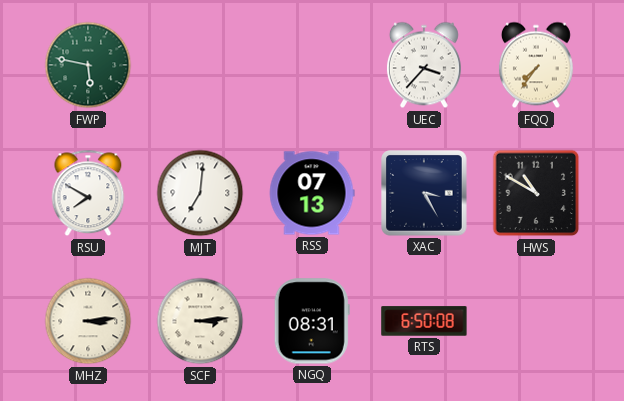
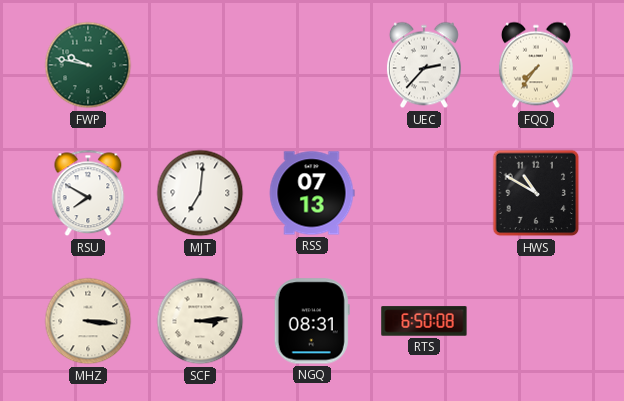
FWP: 5:47 -> 9:47 (88, 65)
UEC: 3:37 -> 2:37 (424, 65)
XAC: 3:25 -> none (424, 193)
MHZ: 3:14 -> 3:16 (88, 321)
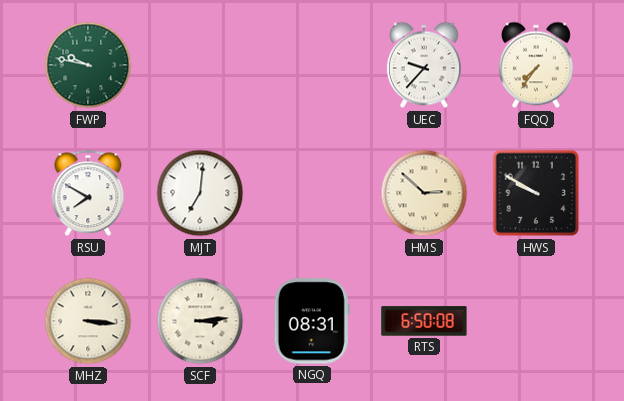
UEC: 2:37 -> 9:37 (424, 65)
RSS: 07:13 -> none (312, 193)
HMS: none -> 2:52 (424, 193)
HWS: 10:50 -> 9:50 (536, 193)
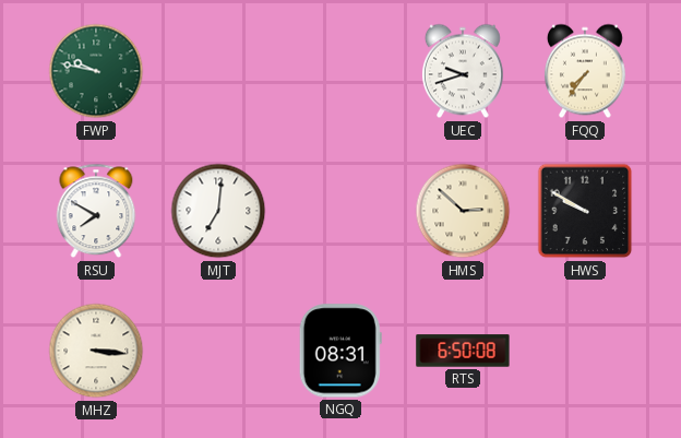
UEC: 9:37 -> 9:42 (463, 71)
SCF: 3:14 -> none (200, 321)
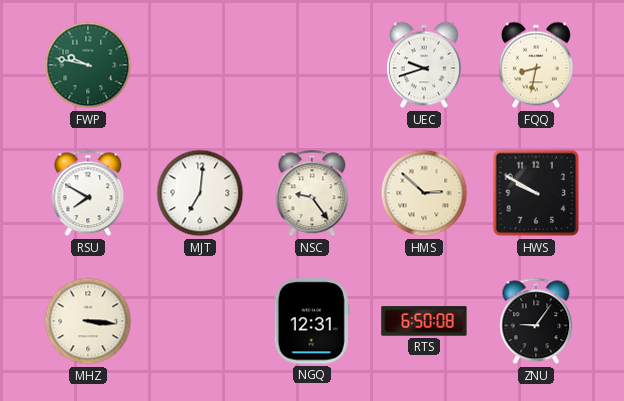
FQQ: 7:36 -> 8:32 (536, 65)
NSC: none -> 9:24 (312, 193)
NGQ: 08:31 -> 12:31 (312, 321)
ZNU: none -> 9:06 (536, 321)
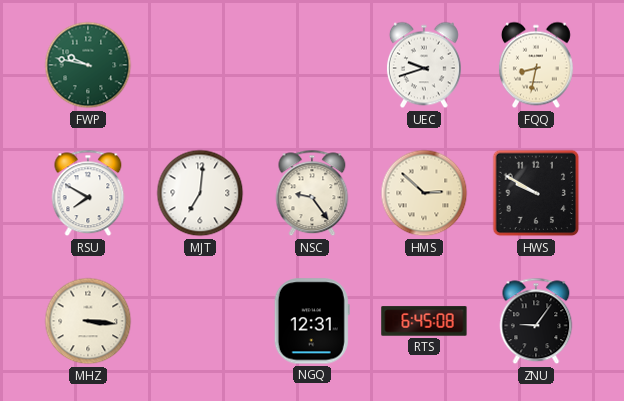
RTS: 6:50 -> 6:45 (424, 321)
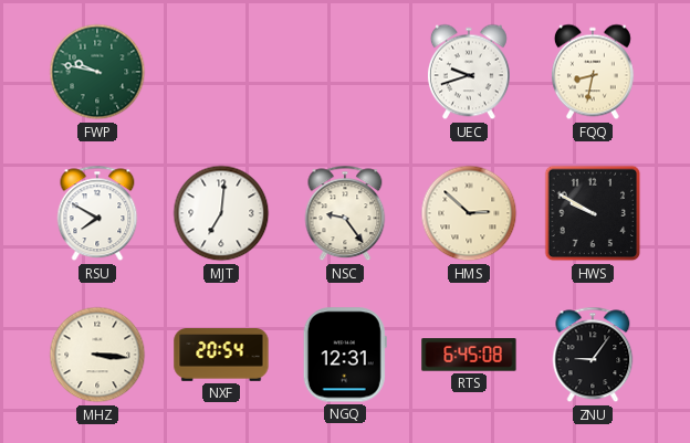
NXF: none -> 20:54 (221, 356)
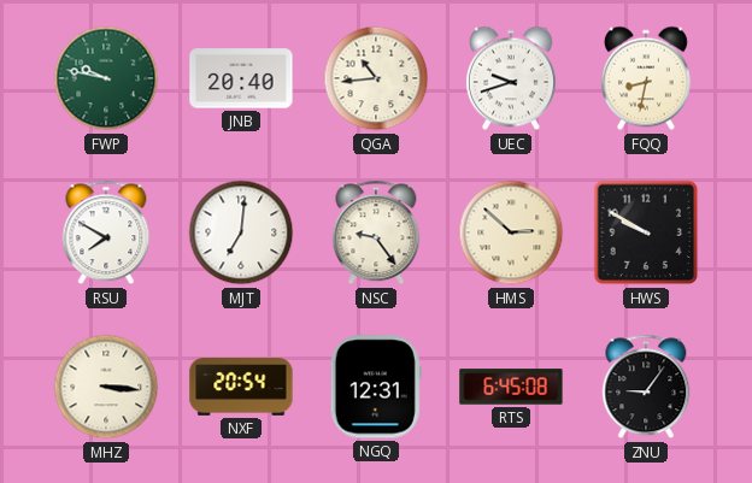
JNB: none -> 20:40 (241, 78)
QGA: none -> 10:44 (376, 78)
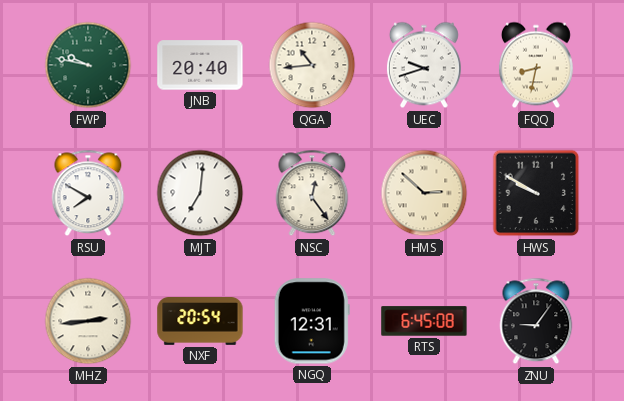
NSC: 9:24 -> 12:24 (312, 193)
MHZ: 3:16 -> 2:44 (88, 321)
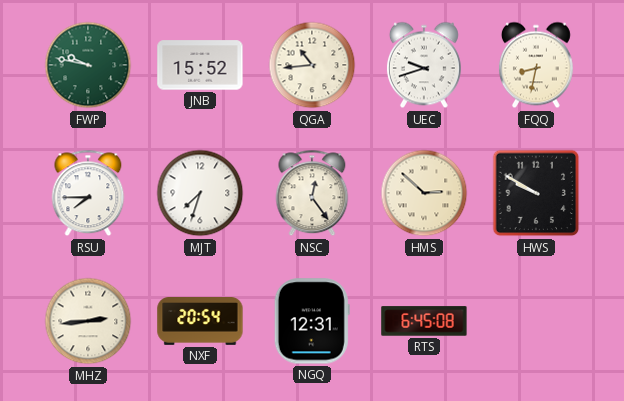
JNB: 20:40 -> 15:52 (200, 65)
RSU: 7:50 -> 7:45 (88, 193)
MJT: 7:01 -> 7:33 (200, 193)
ZNU: 9:06 -> none (536, 321)
